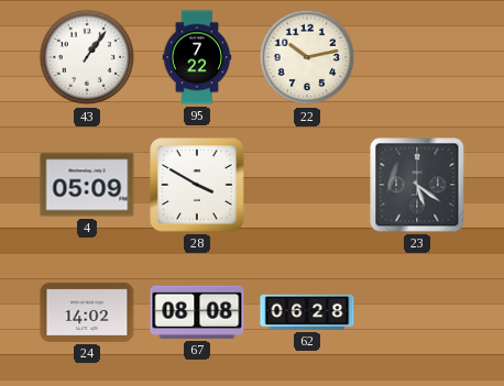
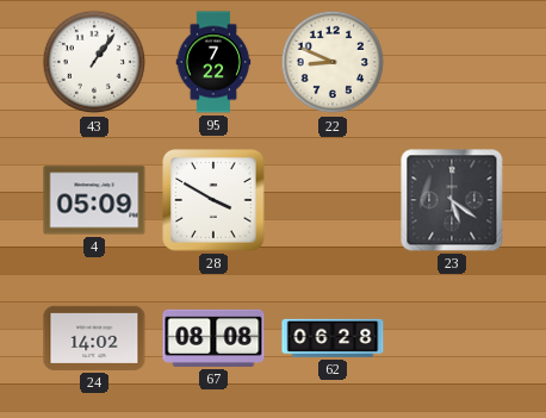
22: 10:13 -> 8:49 (333, 62)
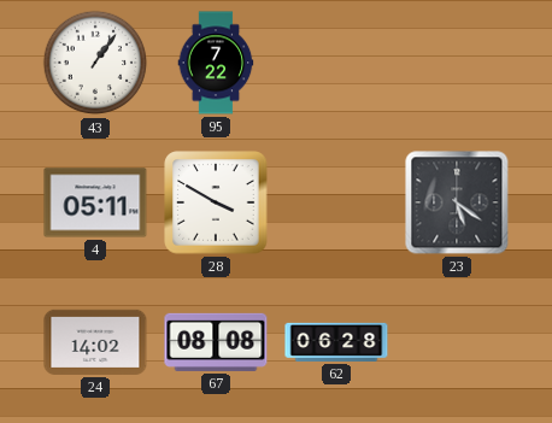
22: 8:49 -> none (333, 62)
4: 05:09 -> 05:11 (95, 202)
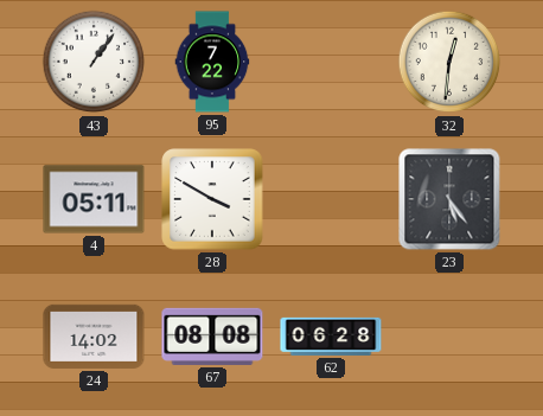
32: none -> 12:31 (449, 62)
23: 5:21 -> 5:24 (449, 199)
